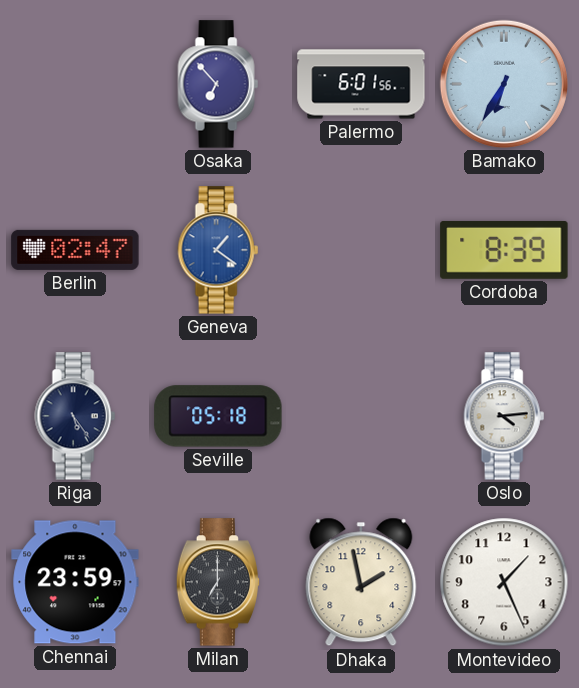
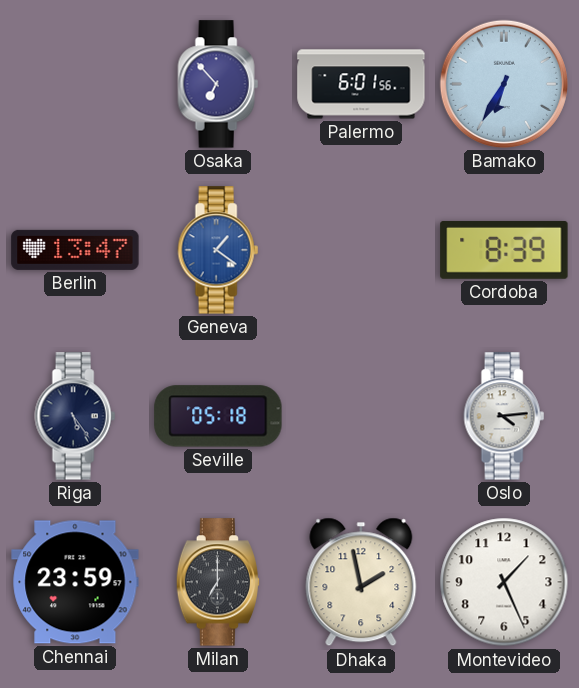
Berlin: 02:47 -> 13:47 (75, 250)
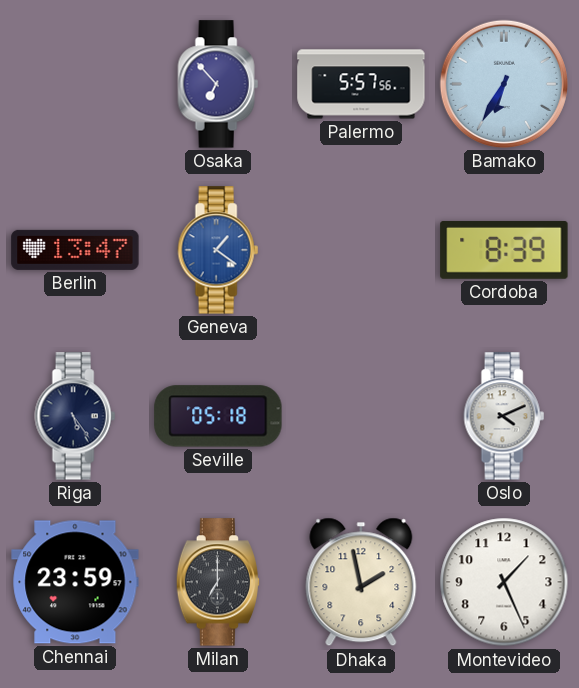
Palermo: 6:01 -> 5:57 (361, 84)
Oslo: 4:14 -> 4:11 (504, 416)
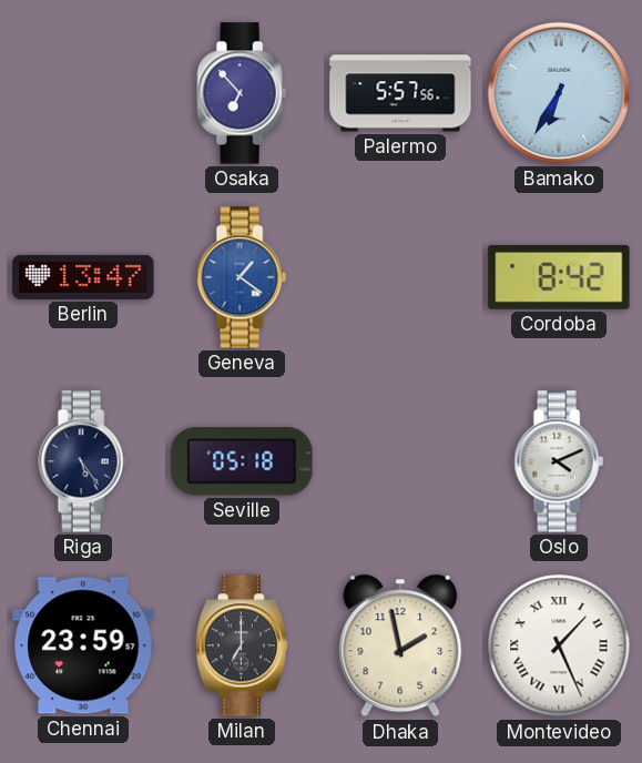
Cordoba: 8:39 -> 8:42 (559, 277)
Montevideo numerals: Arabic -> Roman (559, 645)
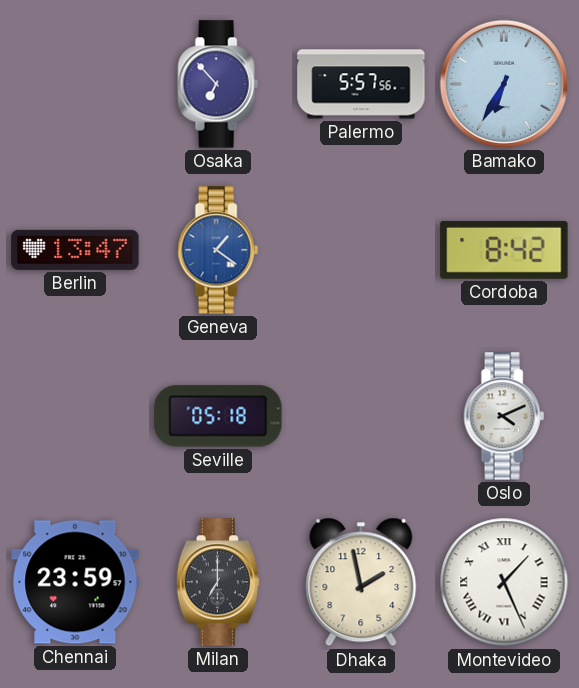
Riga: 5:24 -> none (83, 461)
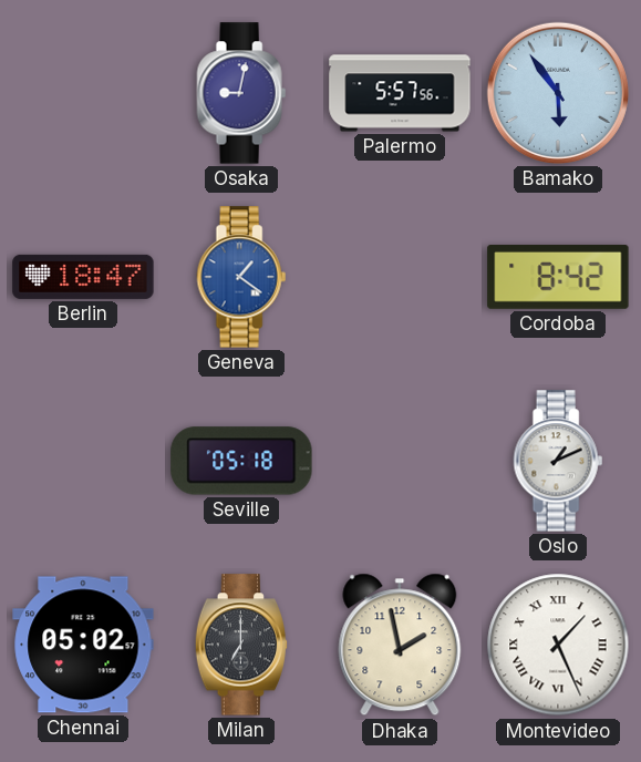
Osaka: 6:53 -> 9:02 (241, 93)
Bamako: 6:35 -> 5:54 (558, 93)
Berlin: 13:47 -> 18:47 (83, 277)
Oslo: 4:11 -> 1:11 (558, 461)
Chennai: 23:59 -> 05:02 (83, 645)
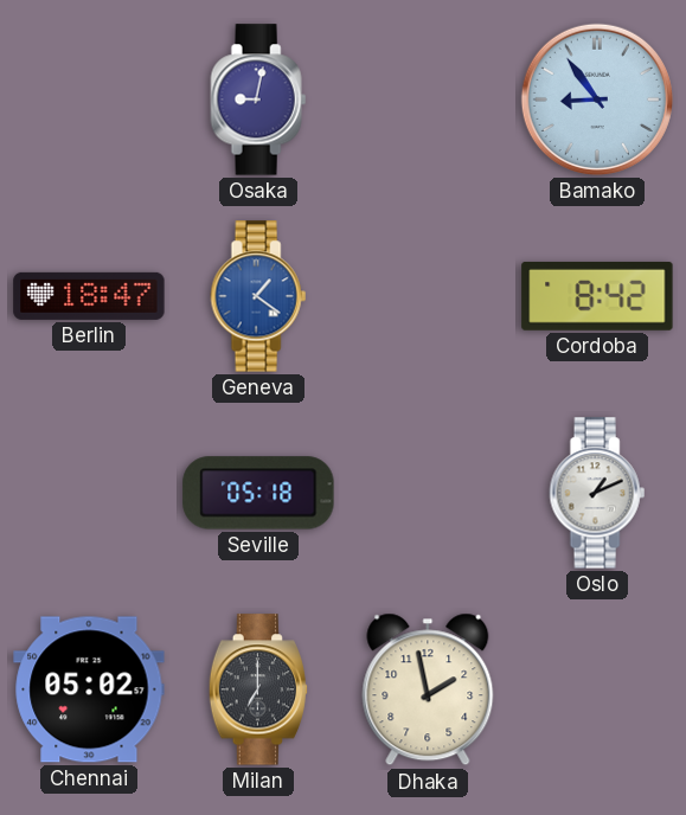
Palermo: 5:57 -> none (400, 93)
Bamako: 5:54 -> 8:54 (597, 100)
Montevideo: 1:26 -> none (558, 645)
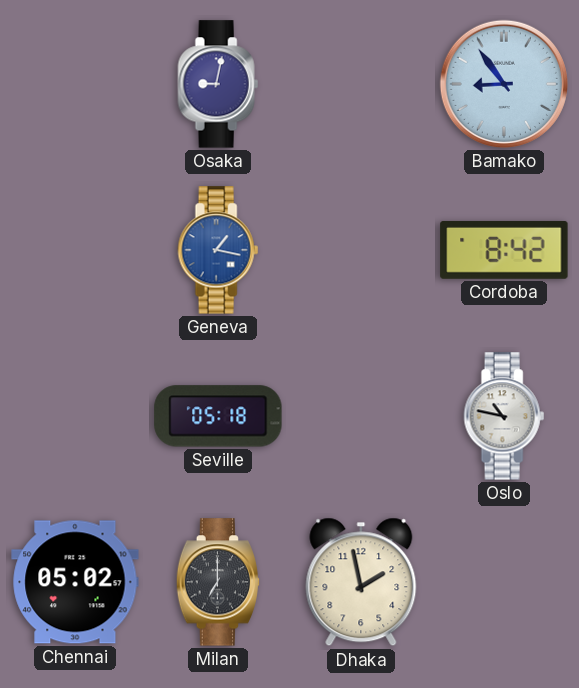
Berlin: 18:47 -> none (89, 296)
Geneva: 1:21 -> 1:17 (218, 250)
Oslo: 1:11 -> 10:47 (504, 416)
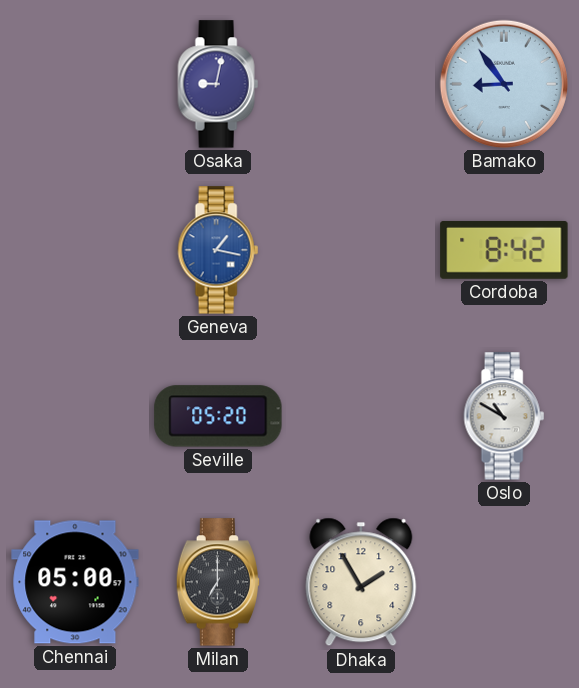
Seville: 05:18 -> 05:20 (218, 416)
Oslo: 10:47 -> 10:50 (504, 416)
Chennai: 05:02 -> 05:00 (75, 582)
Dhaka: 1:58 -> 1:55 (361, 582)
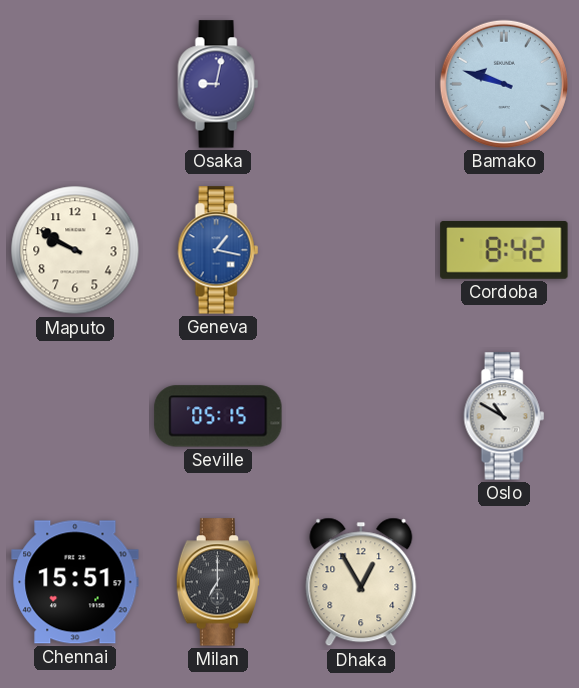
Bamako: 8:54 -> 9:48 (504, 84)
Maputo: none -> 9:50 (75, 250)
Seville: 05:20 -> 05:15 (218, 416)
Chennai: 05:00 -> 15:51 (75, 582)
Dhaka: 1:55 -> 12:55 (361, 582)
